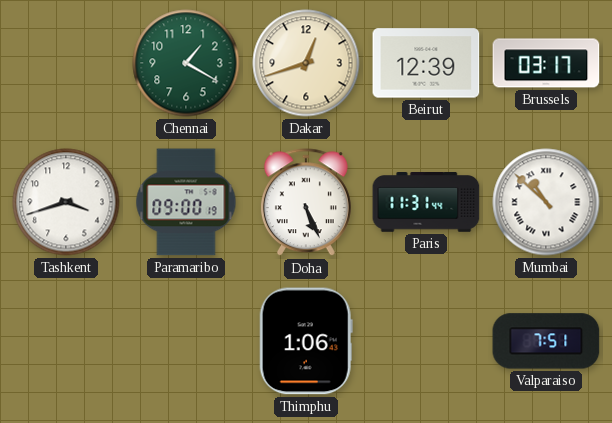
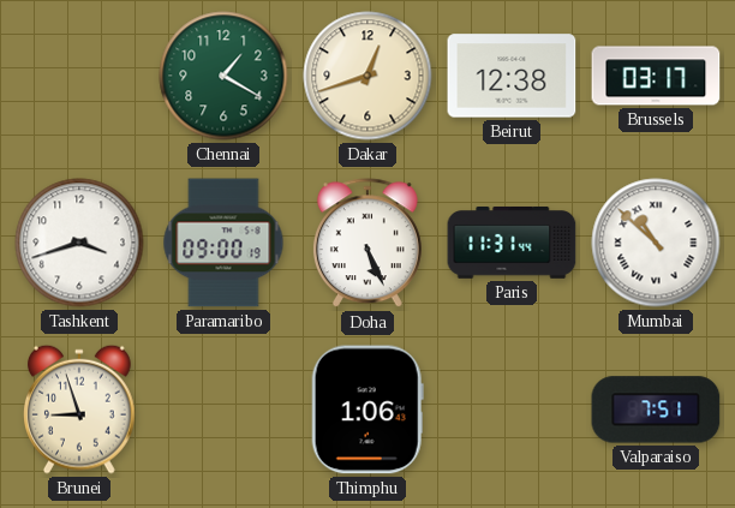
Beirut: 12:39 -> 12:38 (512, 76)
Brunei: none -> 8:57 (80, 410)
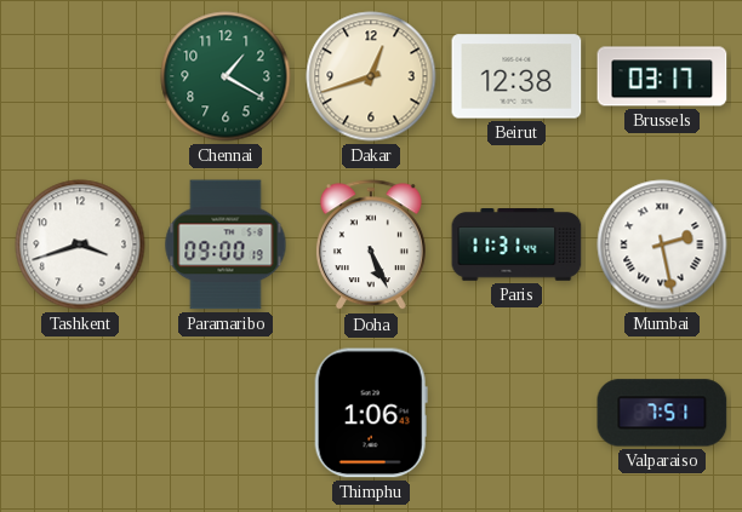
Mumbai: 10:52 -> 2:28 (662, 245)
Brunei: 8:57 -> none (80, 410)
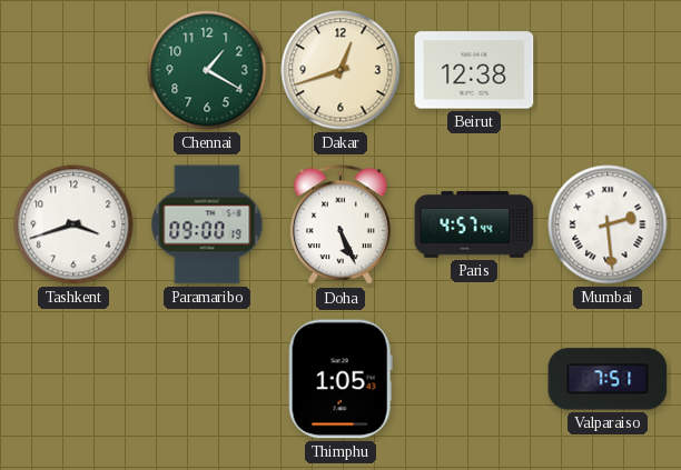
Brussels: 03:17 -> none (662, 76)
Paris: 11:31 -> 4:57 (474, 224)
Mumbai: 2:28 -> 2:29 (608, 224)
Thimphu: 1:06 -> 1:05 (340, 379)
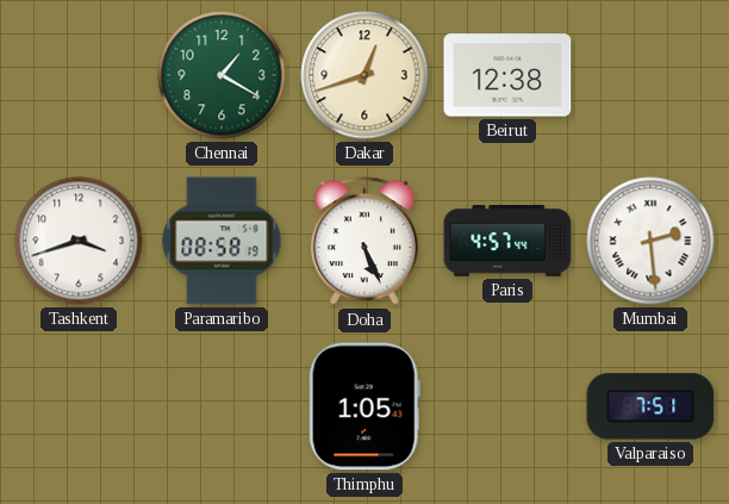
Paramaribo: 09:00 -> 08:58 (222, 241)
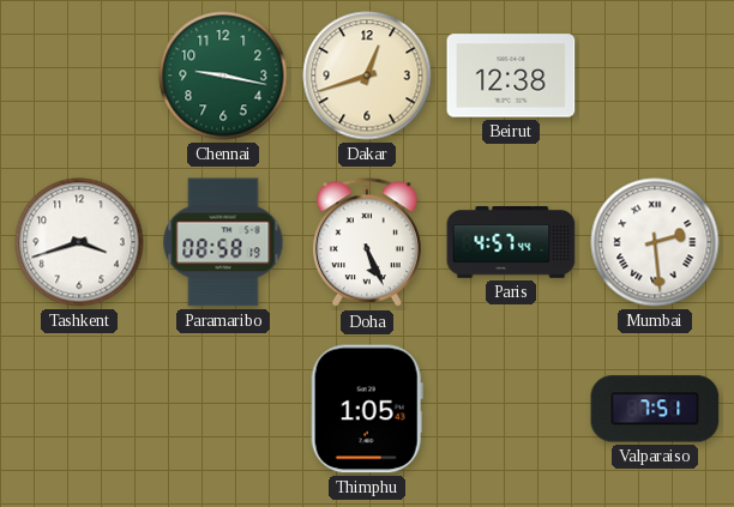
Chennai: 1:20 -> 9:17 (223, 76)
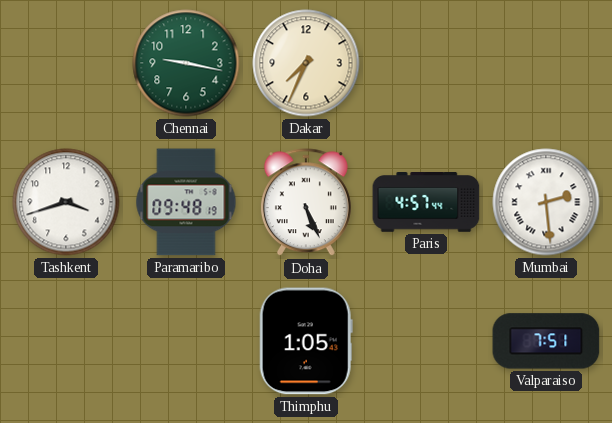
Dakar: 12:42 -> 7:34 (306, 63)
Beirut: 12:38 -> none (511, 76)
Paramaribo: 08:58 -> 09:48 (186, 202)
